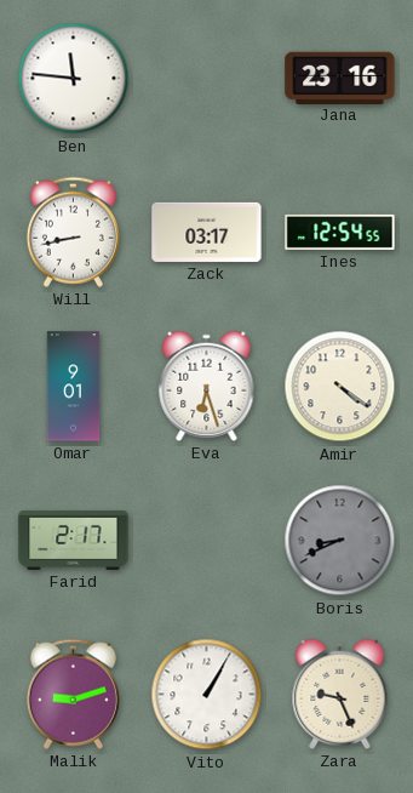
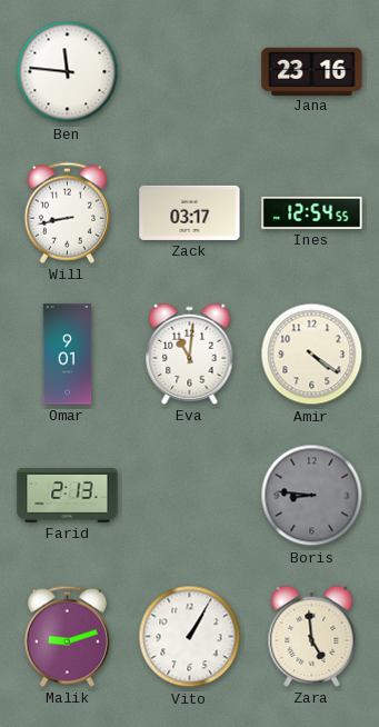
Eva: 6:27 -> 11:01 (190, 353)
Farid: 2:17 -> 2:13 (68, 495)
Boris: 8:41 -> 8:46 (312, 496)
Zara: 9:26 -> 4:59 (312, 636)
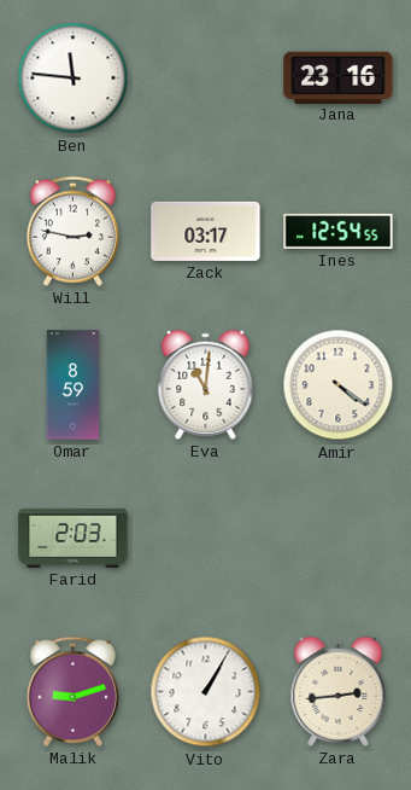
Will: 8:43 -> 2:47 (72, 231)
Omar: 9:01 -> 8:59 (74, 385)
Farid: 2:13 -> 2:03 (74, 538)
Boris: 8:46 -> none (312, 496)
Zara: 4:59 -> 2:44 (339, 691)
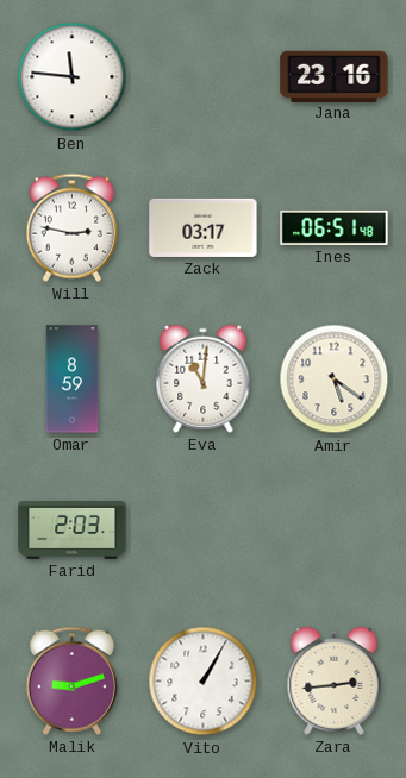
Ines: 12:54 -> 06:51 (335, 227)
Amir: 4:21 -> 5:21 (335, 379)
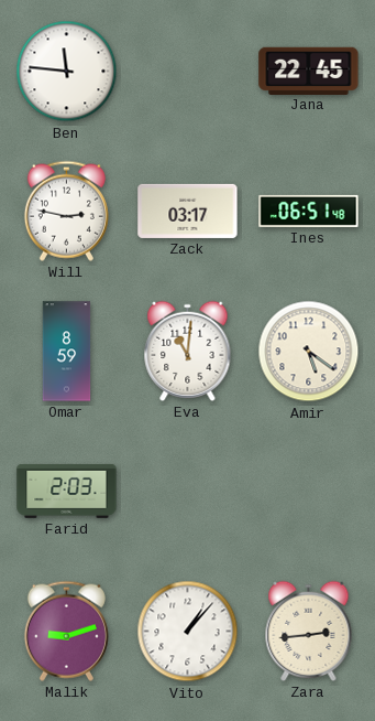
Jana: 23:16 -> 22:45 (309, 71)
Vito: 1:05 -> 1:07 (188, 632)
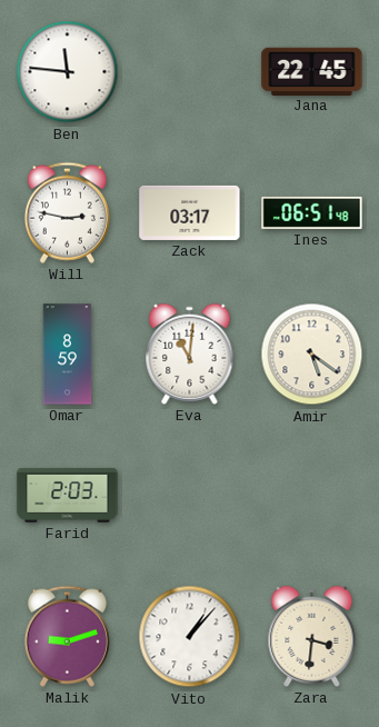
Zara: 2:44 -> 3:31 (312, 636)
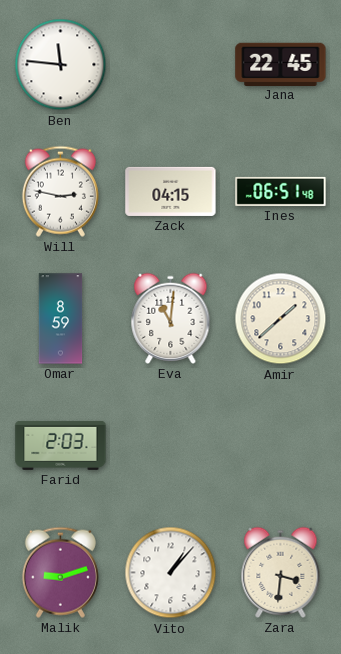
Zack: 03:17 -> 04:15 (171, 191)
Amir: 5:21 -> 1:38 (281, 319)
